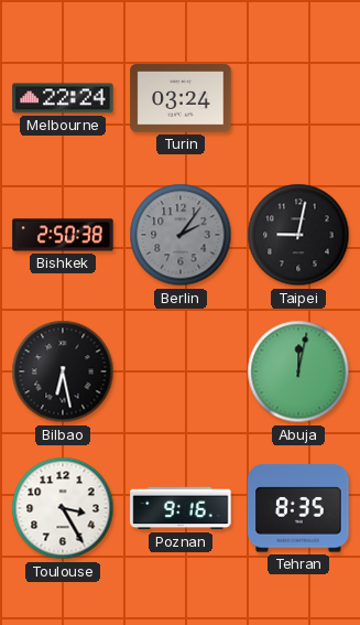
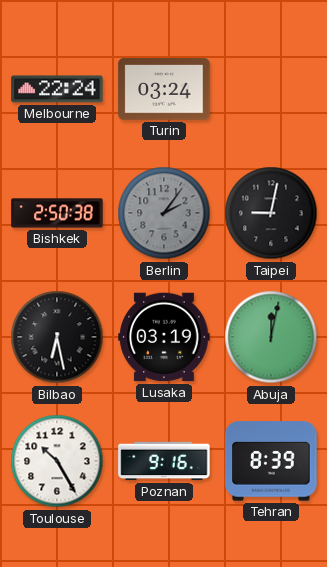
Lusaka: none -> 03:19 (164, 337)
Toulouse: 3:25 -> 10:25 (57, 461)
Tehran: 8:35 -> 8:39 (271, 461)
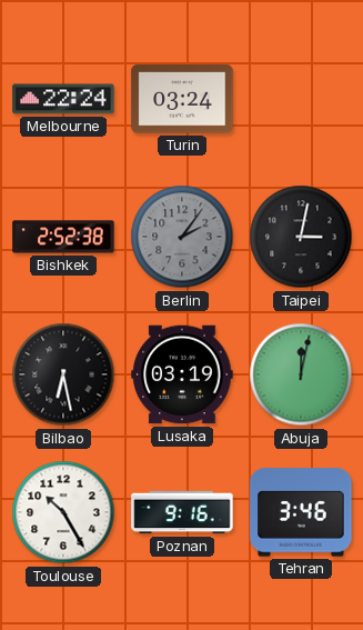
Bishkek: 2:50 -> 2:52 (63, 237)
Taipei: 9:02 -> 3:02 (301, 237)
Tehran: 8:39 -> 3:46 (301, 512)
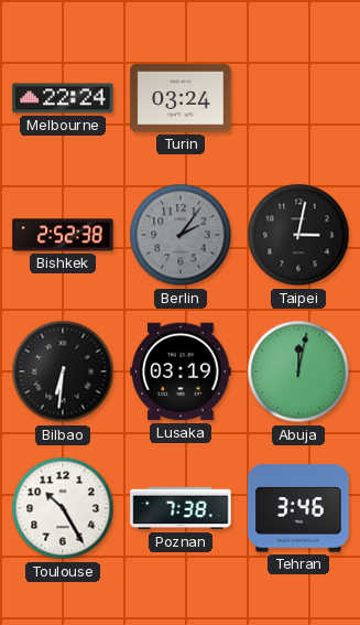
Bilbao: 6:28 -> 6:31 (63, 371)
Poznan: 9:16 -> 7:38 (181, 508)
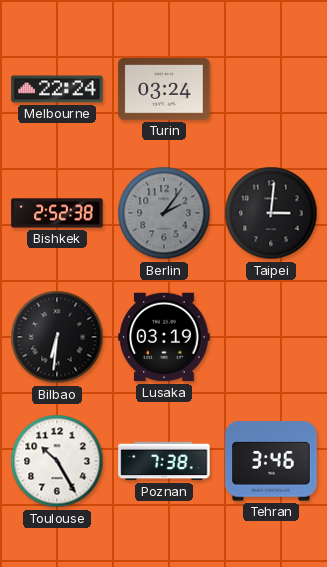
Taipei: 3:02 -> 3:01 (271, 213)
Abuja: 12:02 -> none (298, 371)
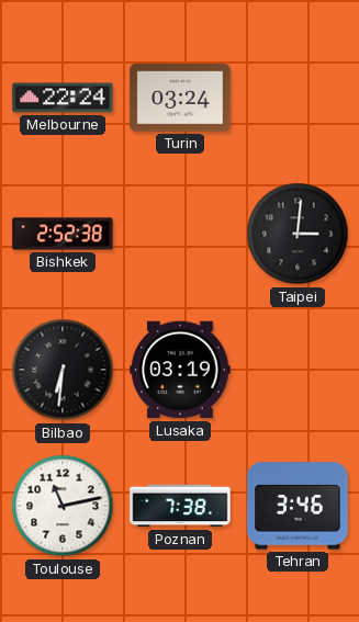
Berlin: 2:06 -> none (164, 213)
Toulouse: 10:25 -> 11:13 (63, 506)
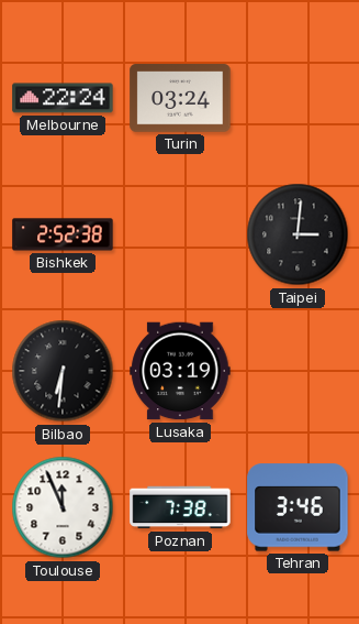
Toulouse: 11:13 -> 11:56 (63, 507)
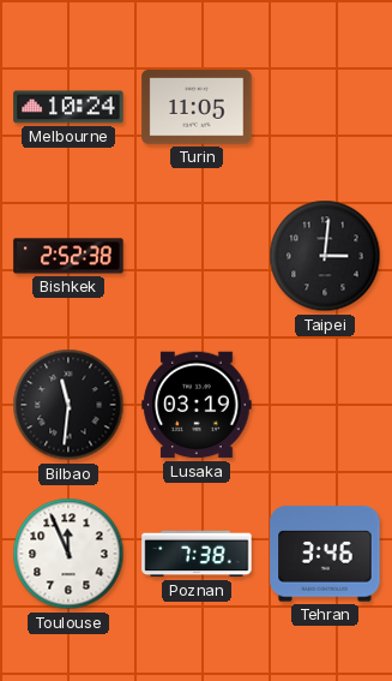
Melbourne: 22:24 -> 10:24 (68, 107)
Turin: 03:24 -> 11:05 (197, 107)
Bilbao: 6:31 -> 11:31 (68, 405)
